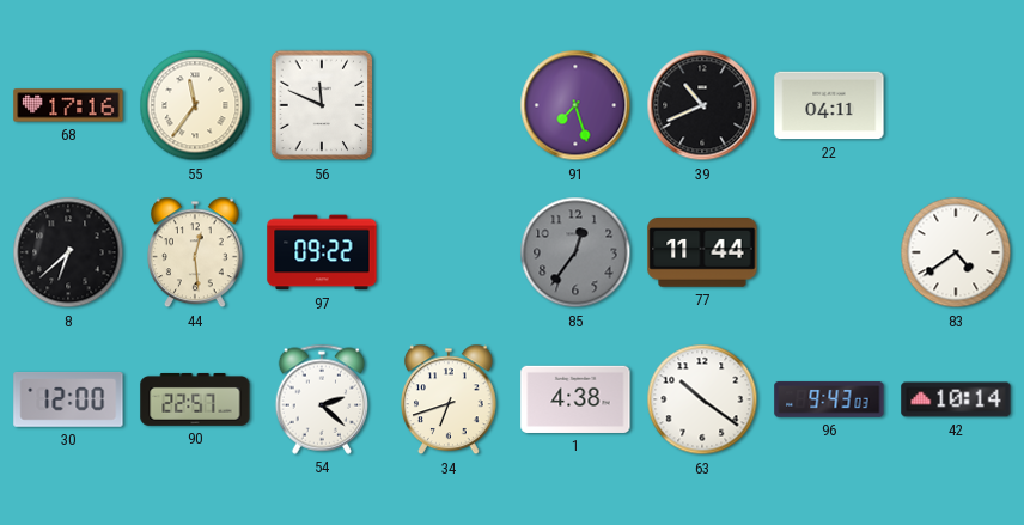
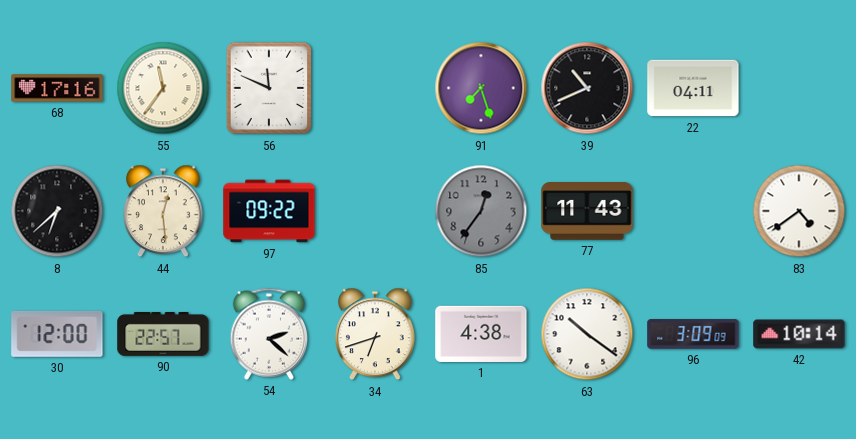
77: 11:44 -> 11:43 (587, 211)
96: 9:43 -> 3:09 (693, 334)
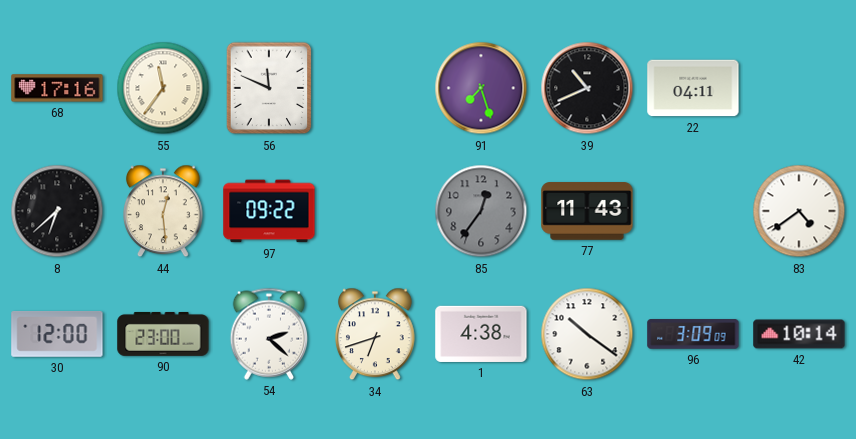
90: 22:57 -> 23:00 (163, 334)
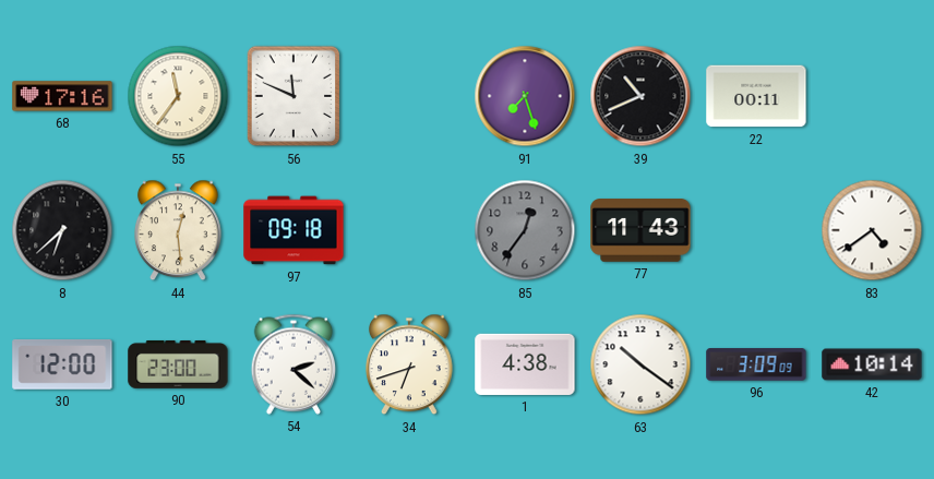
22: 04:11 -> 00:11 (756, 96)
97: 09:22 -> 09:18 (294, 230)
